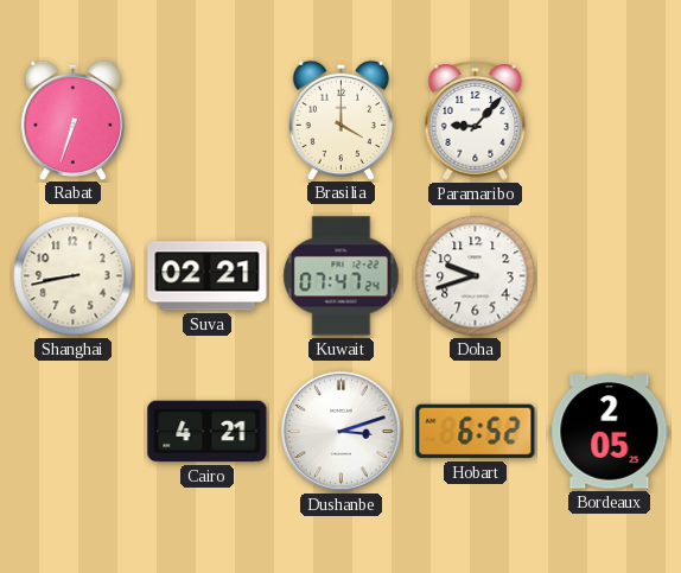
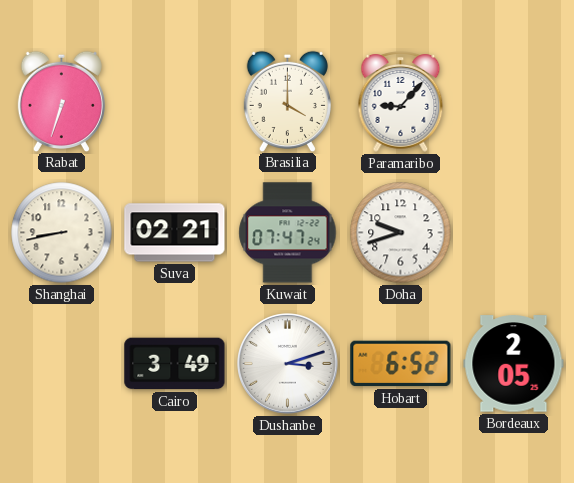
Cairo: 4:21 -> 3:49 (175, 364)
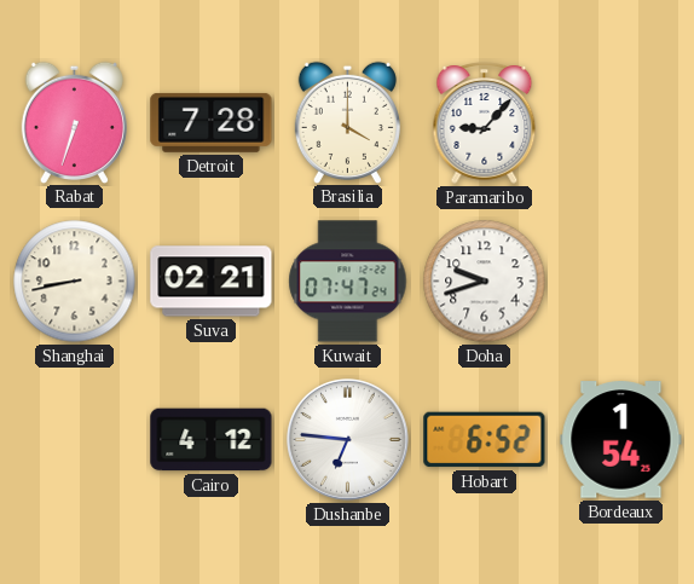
Detroit: none -> 7:28 (212, 122)
Cairo: 3:49 -> 4:12 (212, 440)
Dushanbe: 3:12 -> 6:46 (348, 440)
Bordeaux: 2:05 -> 1:54 (621, 440)
